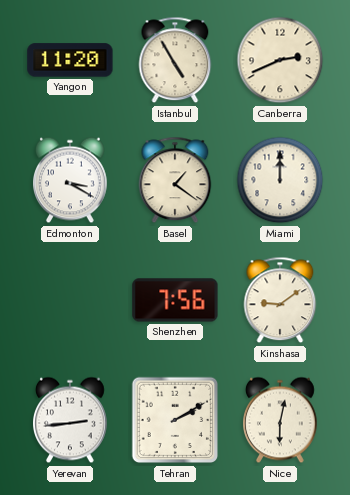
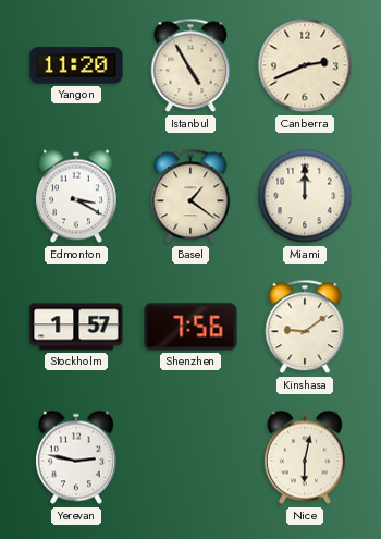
Stockholm: none -> 1:57 (76, 327)
Yerevan: 2:44 -> 2:47 (77, 457)
Tehran: 2:10 -> none (175, 420)
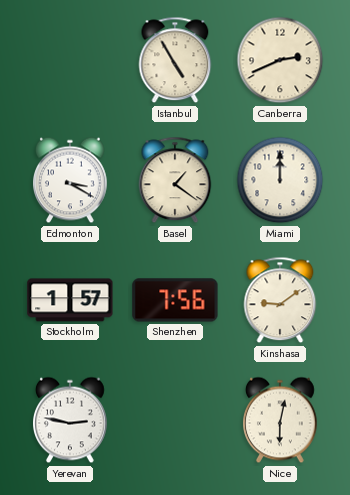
Yangon: 11:20 -> none (76, 65)
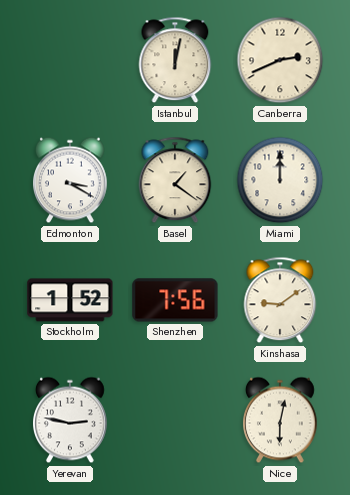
Istanbul: 4:55 -> 12:02 (175, 60)
Stockholm: 1:57 -> 1:52 (70, 300)
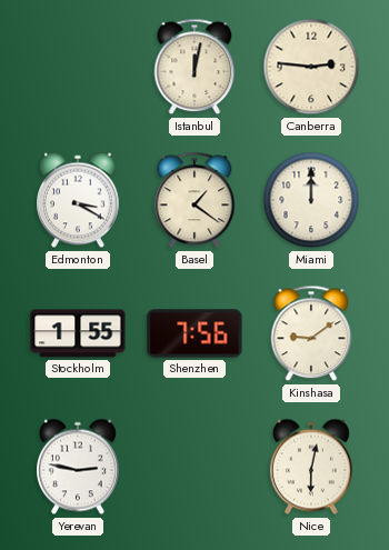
Canberra: 2:41 -> 2:46 (311, 67)
Stockholm: 1:52 -> 1:55 (78, 333)
